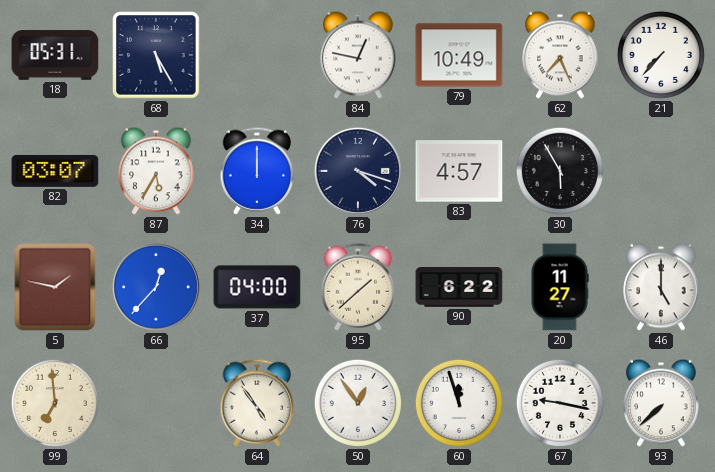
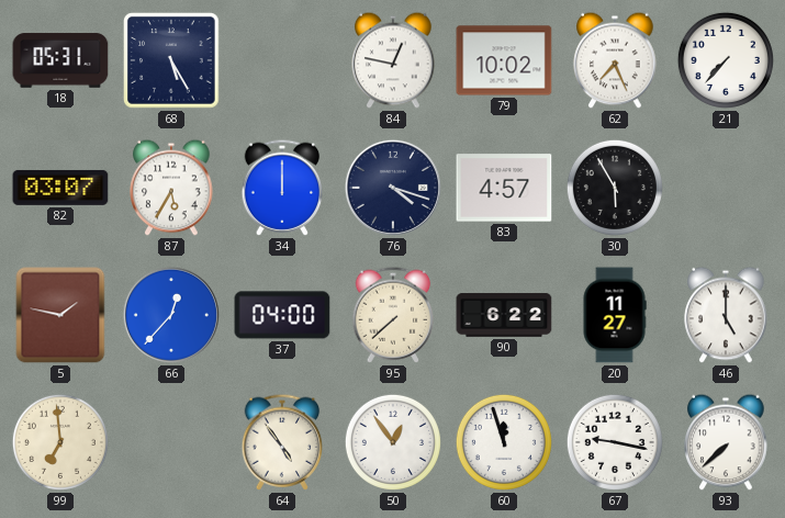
79: 10:49 -> 10:02 (504, 60)
95: 1:38 -> 7:38 (393, 315)
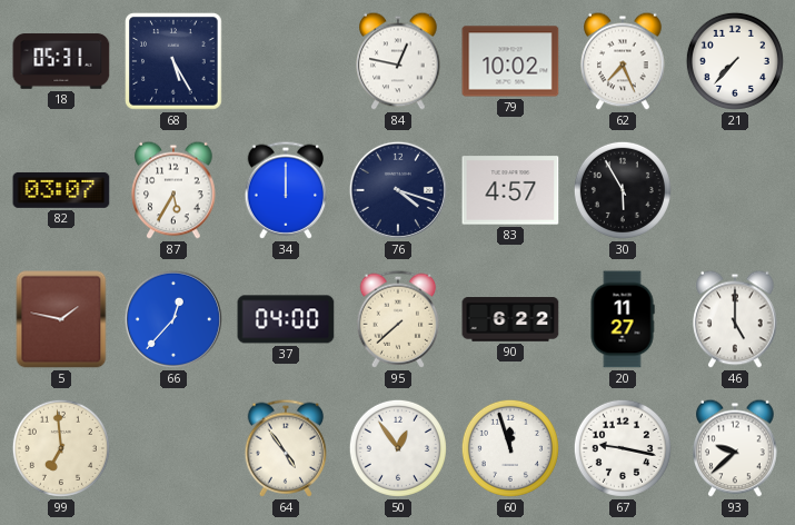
93: 7:38 -> 9:38 (735, 448)
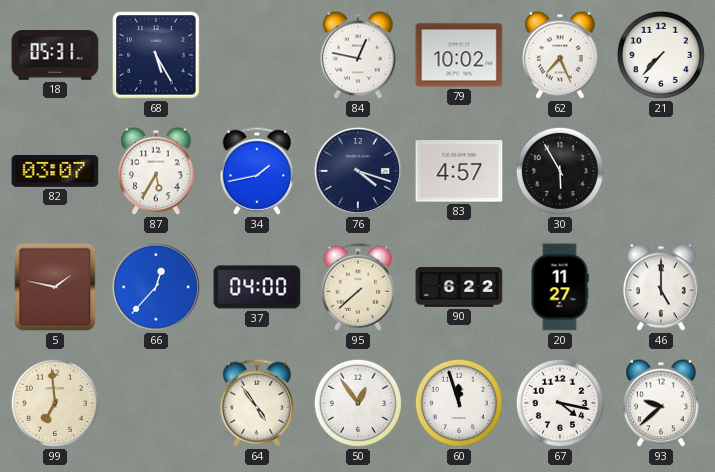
34: 12:00 -> 1:43 (257, 171)
67: 9:17 -> 4:17 (560, 403)
